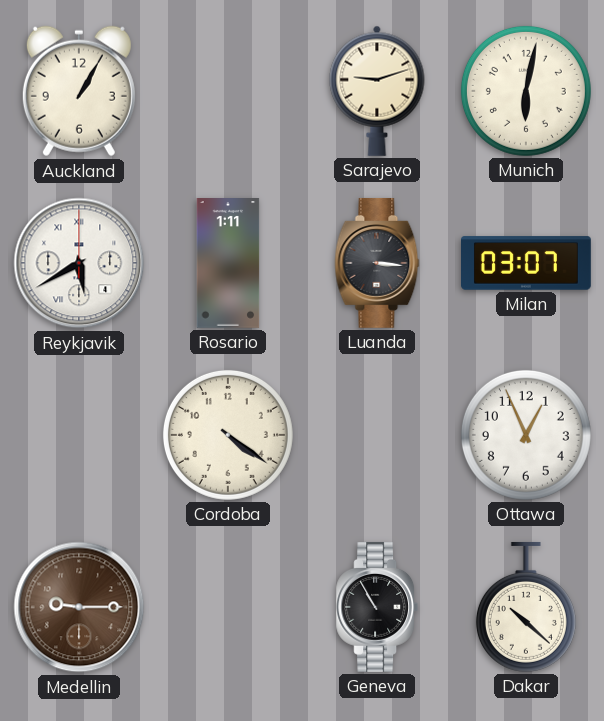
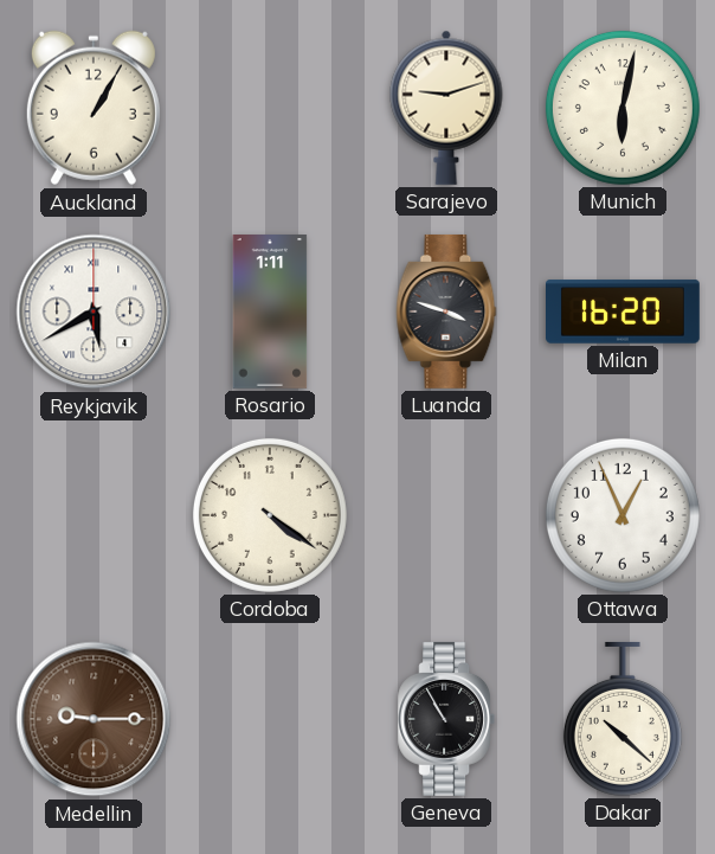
Luanda: 3:16 -> 3:48 (446, 312)
Milan: 03:07 -> 16:20 (624, 312)
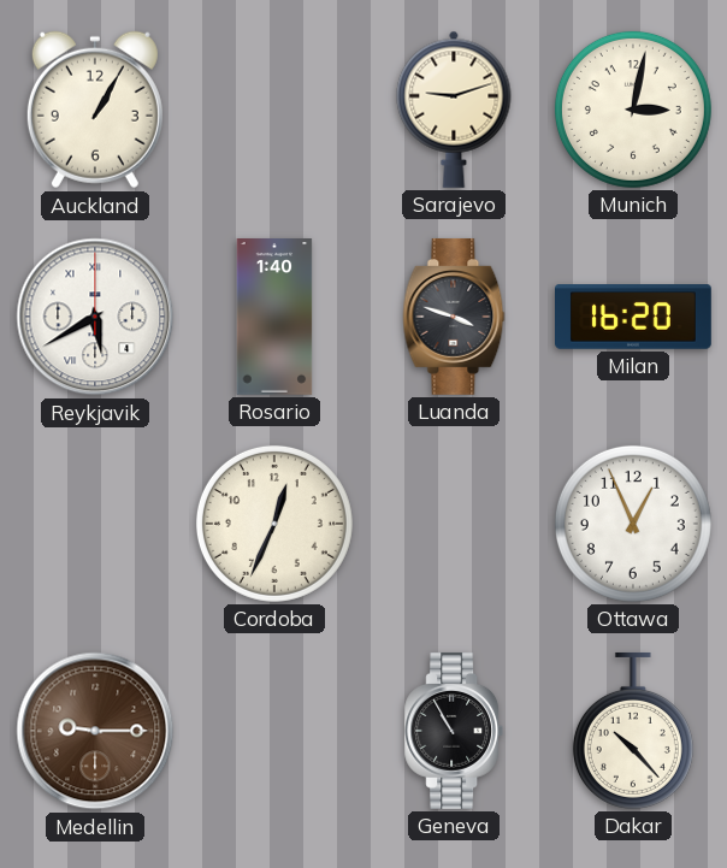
Munich: 6:02 -> 3:02 (633, 110)
Rosario: 1:11 -> 1:40 (274, 318)
Cordoba: 4:21 -> 12:34 (274, 524)
Dakar: 10:22 -> 10:23 (633, 731)
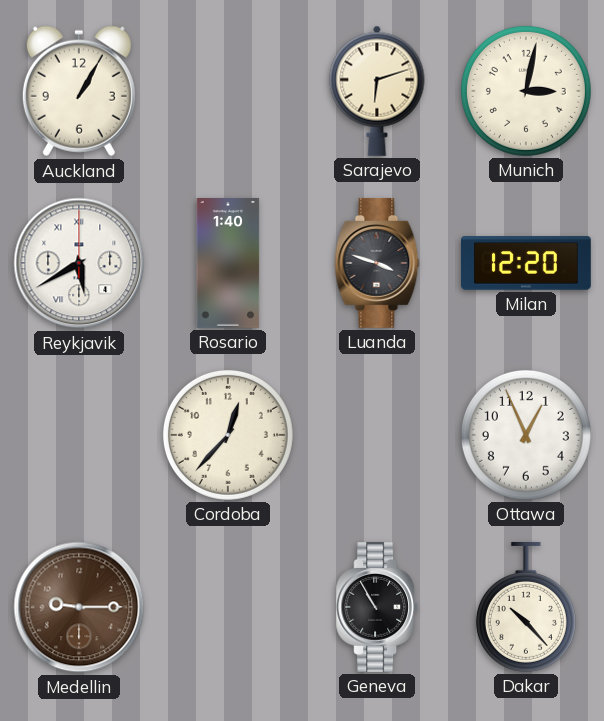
Sarajevo: 9:12 -> 6:12 (377, 91)
Milan: 16:20 -> 12:20 (527, 263)
Cordoba: 12:34 -> 12:37 (228, 435)
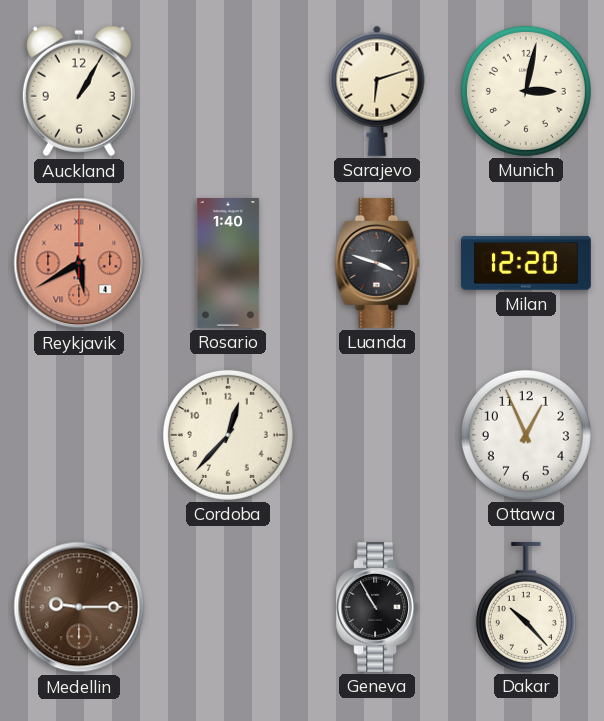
Reykjavik dial: white -> salmon (79, 263)
